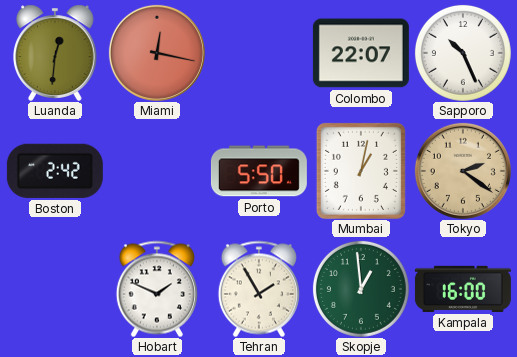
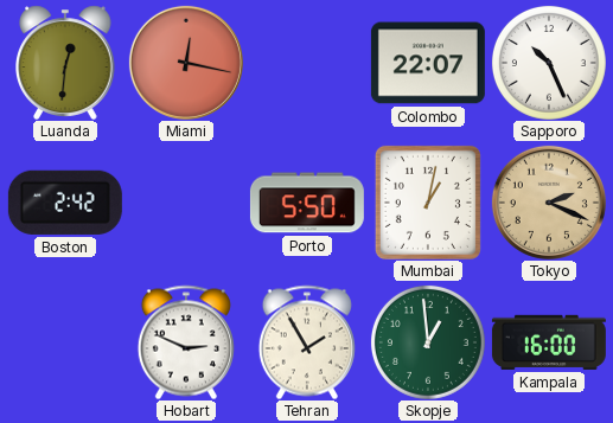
Tokyo: 2:21 -> 2:19 (549, 203)
Hobart: 1:49 -> 2:49 (186, 342)
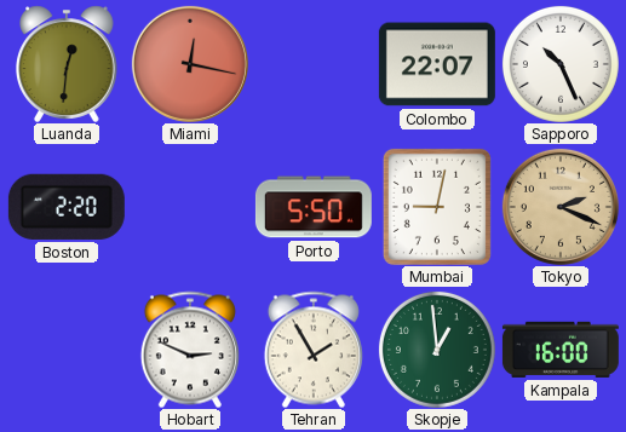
Boston: 2:42 -> 2:20 (67, 207)
Mumbai: 1:02 -> 9:02 (437, 207)
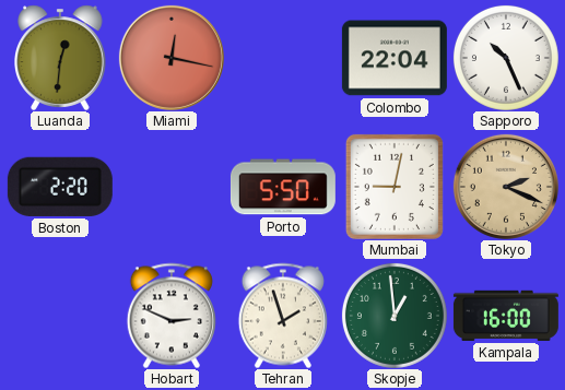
Colombo: 22:07 -> 22:04 (395, 58)
Tehran: 1:55 -> 1:57 (283, 316)
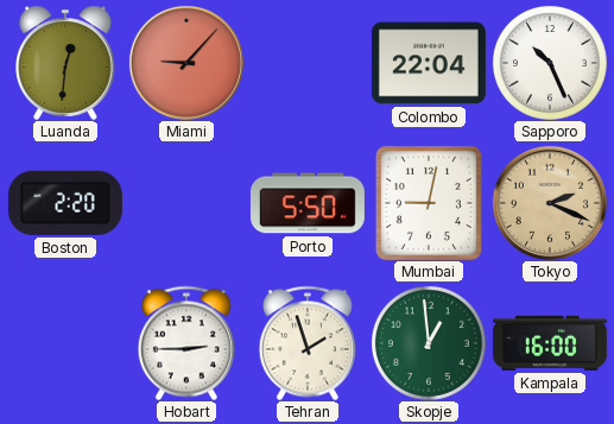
Miami: 12:17 -> 9:07 (186, 63)
Hobart: 2:49 -> 2:45 (186, 343)
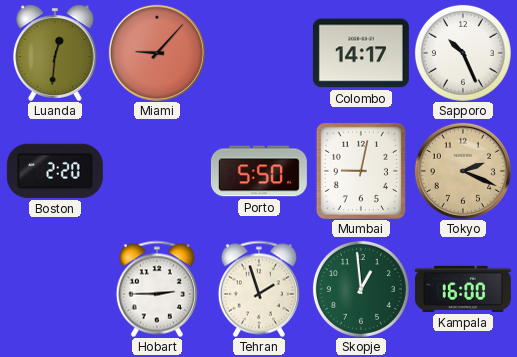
Colombo: 22:04 -> 14:17 (361, 53)
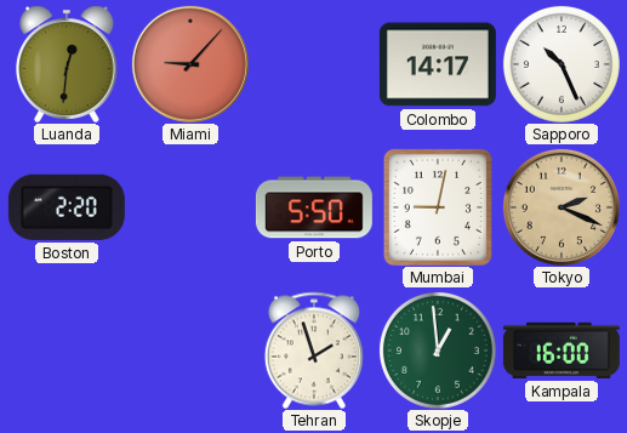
Hobart: 2:45 -> none (157, 289)
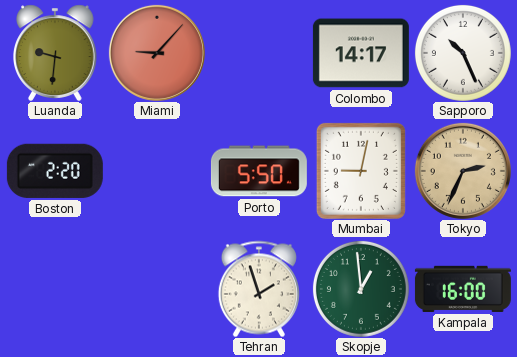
Luanda: 12:31 -> 9:31 (56, 53)
Tokyo: 2:19 -> 2:34 (463, 171)
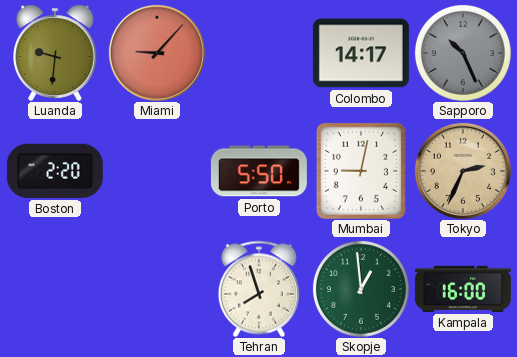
Sapporo dial: white -> grey (463, 53)
Tehran: 1:57 -> 7:57 (259, 289)
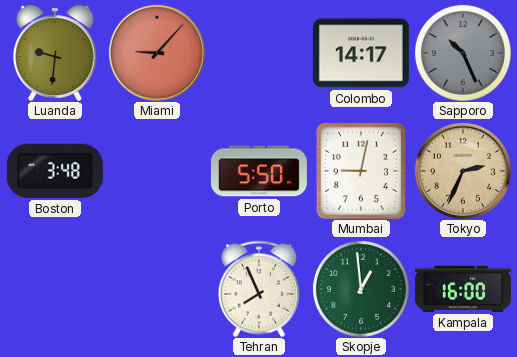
Boston: 2:20 -> 3:48 (55, 171)
Tehran: 7:57 -> 7:56 (259, 289)
